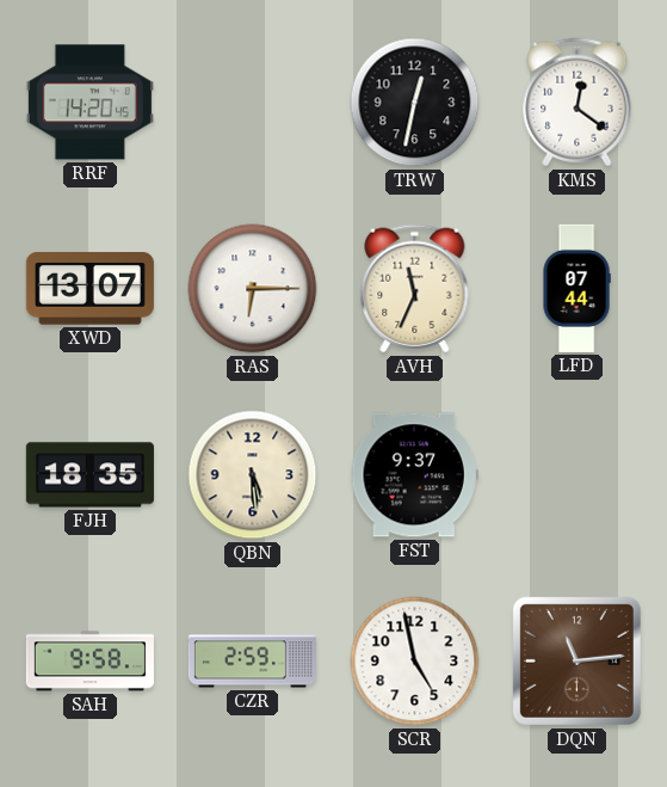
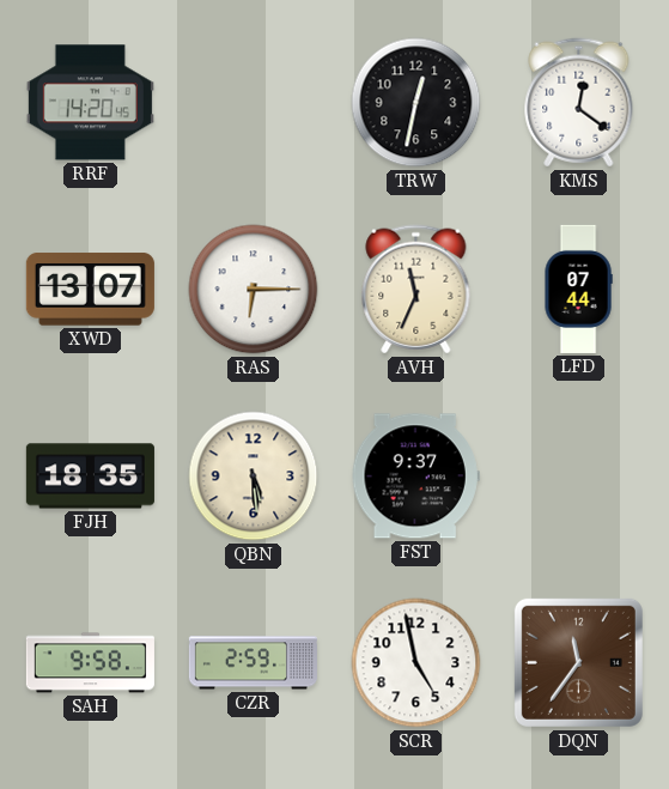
DQN: 11:14 -> 11:36 (578, 662)
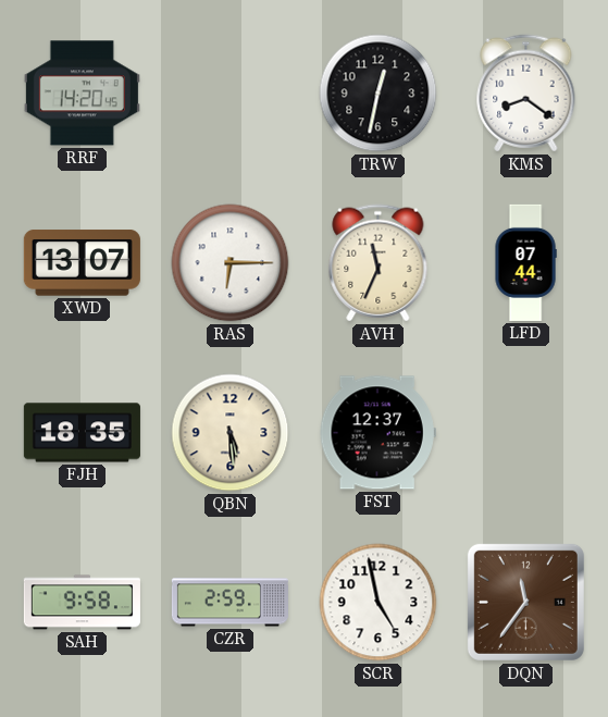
KMS: 12:21 -> 8:21 (526, 94)
FST: 9:37 -> 12:37 (377, 433)
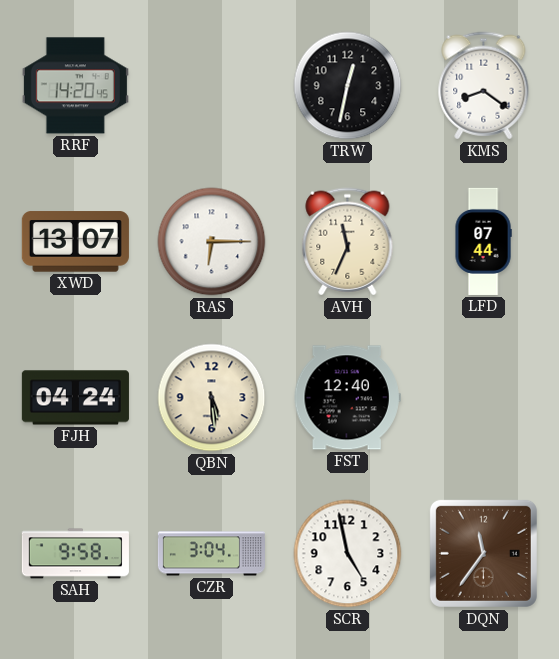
FJH: 18:35 -> 04:24 (75, 398)
FST: 12:37 -> 12:40 (347, 398)
CZR: 2:59 -> 3:04 (211, 554)
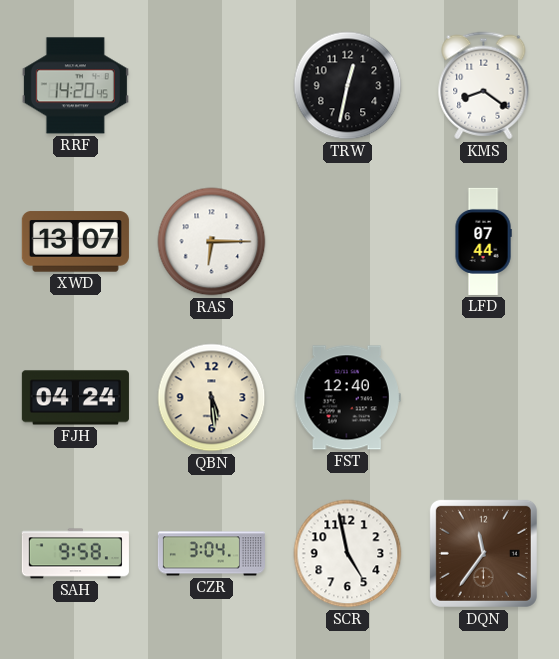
AVH: 11:34 -> none (348, 242)
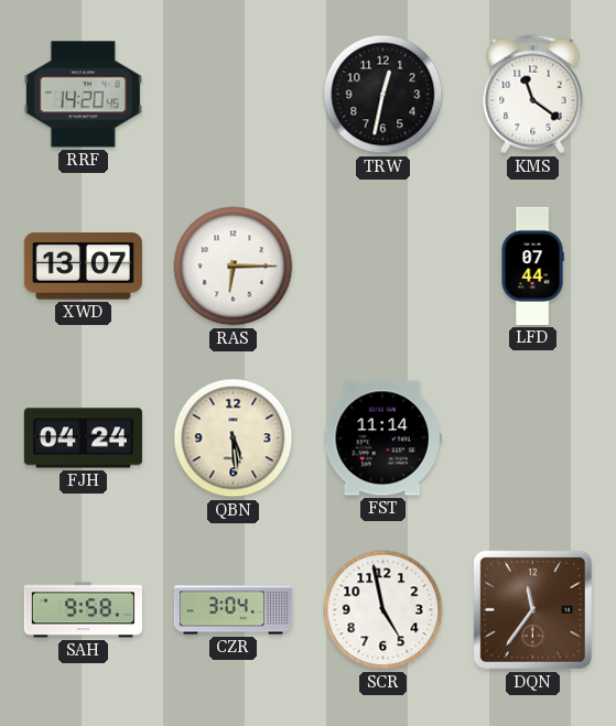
KMS: 8:21 -> 11:21 (533, 95)
FST: 12:40 -> 11:14 (382, 438)
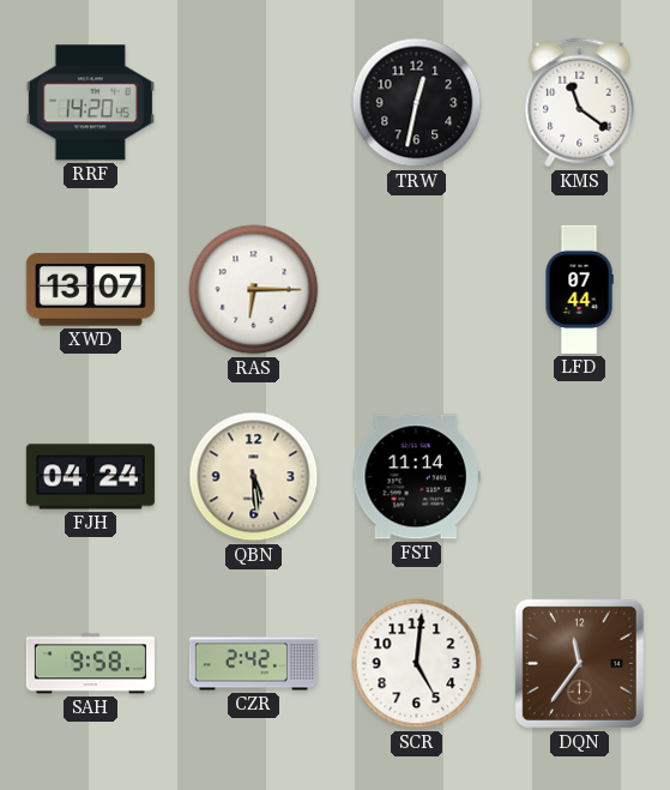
CZR: 3:04 -> 2:42 (253, 664)
SCR: 4:58 -> 5:01 (417, 664)
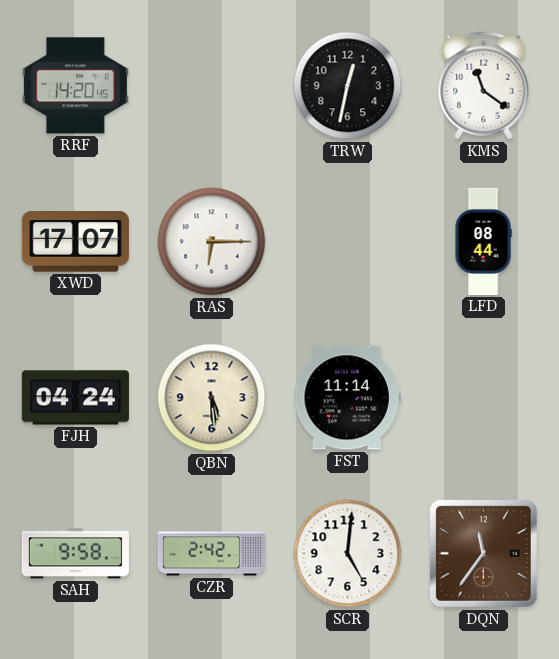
XWD: 13:07 -> 17:07 (75, 242)
LFD: 07:44 -> 08:44 (483, 241)
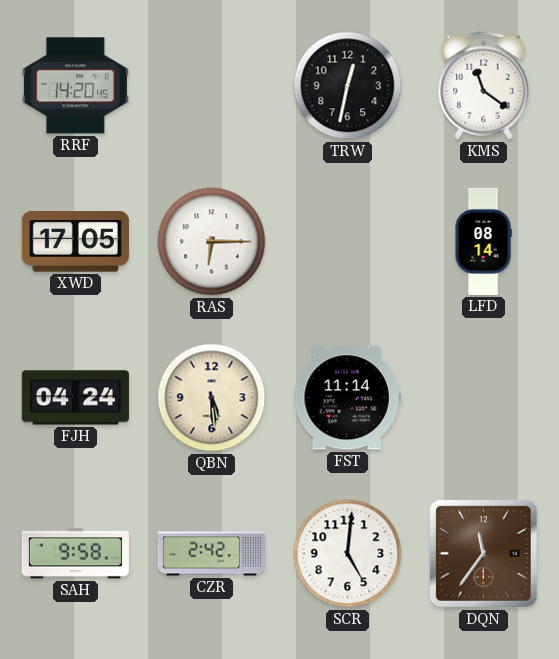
XWD: 17:07 -> 17:05 (75, 242)
LFD: 08:44 -> 08:14 (483, 241)
